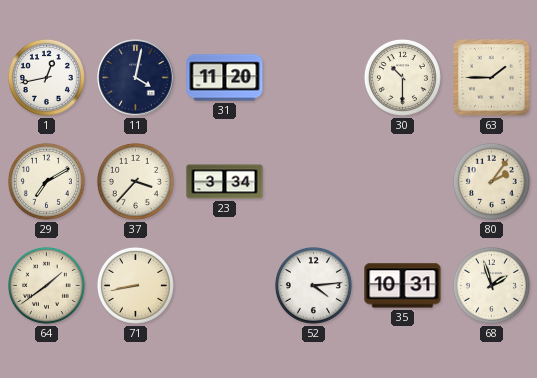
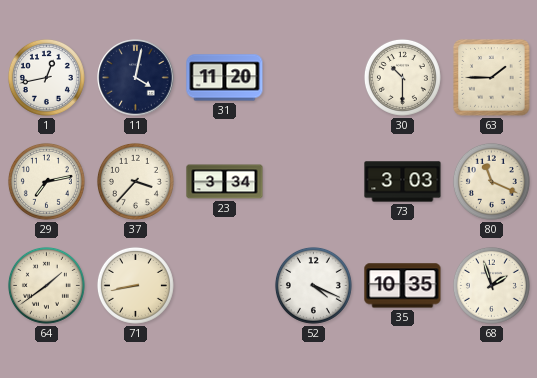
29: 7:10 -> 7:13 (46, 181)
73: none -> 3:03 (403, 182)
80: 2:06 -> 11:19 (491, 181)
52: 4:14 -> 4:19 (313, 285)
35: 10:31 -> 10:35 (403, 286)
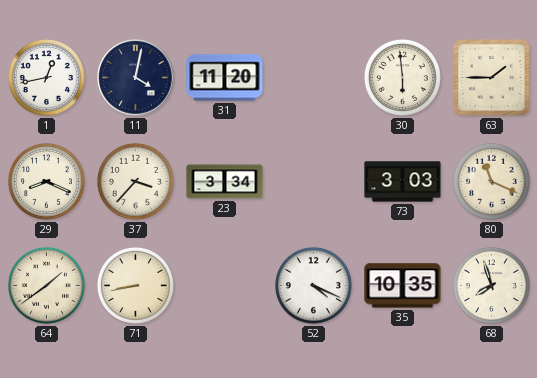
30: 10:30 -> 5:59 (402, 77)
29: 7:13 -> 8:19 (46, 181)
68: 1:57 -> 7:57 (491, 285)
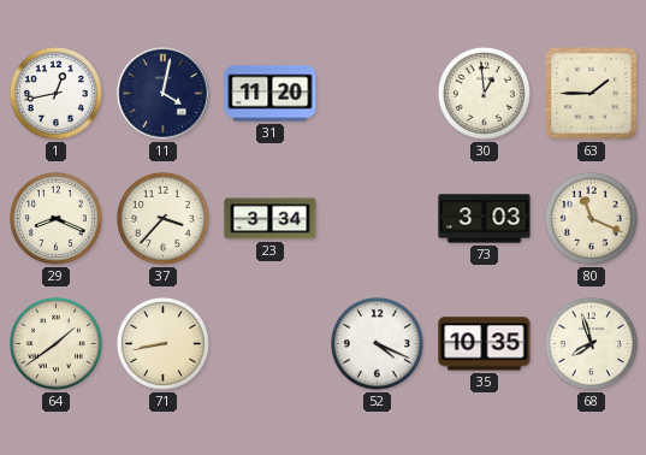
30: 5:59 -> 12:59 (484, 93)
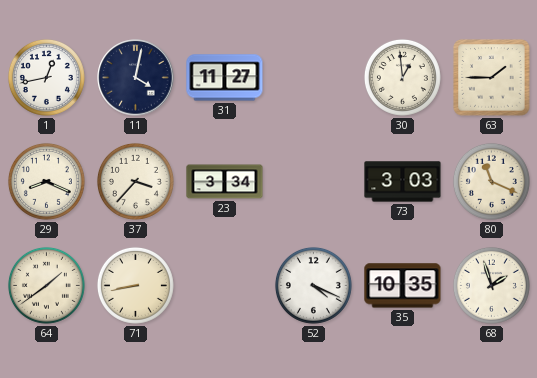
31: 11:20 -> 11:27 (225, 78)
68: 7:57 -> 1:57 (491, 285)
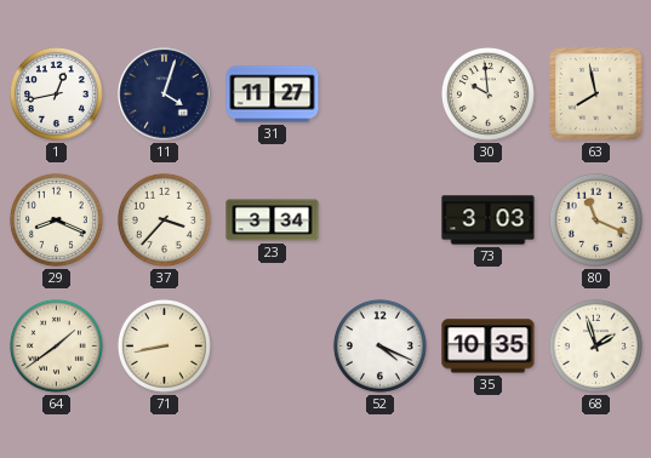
11: 4:02 -> 4:03 (165, 95)
30: 12:59 -> 9:59 (487, 93)
63: 1:45 -> 7:58 (596, 95)
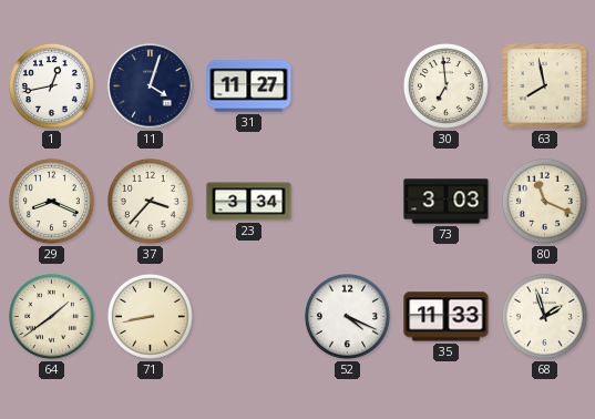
30: 9:59 -> 6:59 (445, 85)
35: 10:35 -> 11:33 (447, 317)
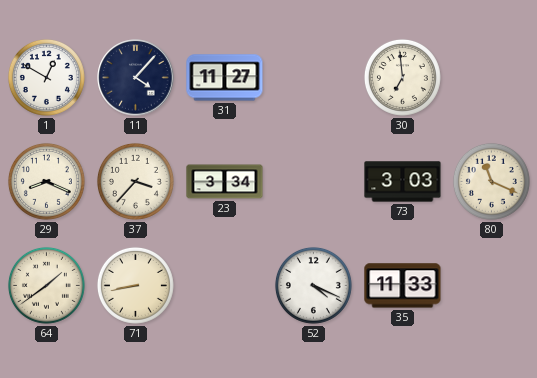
1: 12:43 -> 12:50 (46, 77)
11: 4:03 -> 4:07 (136, 78)
63: 7:58 -> none (545, 86)
68: 1:57 -> none (544, 316)
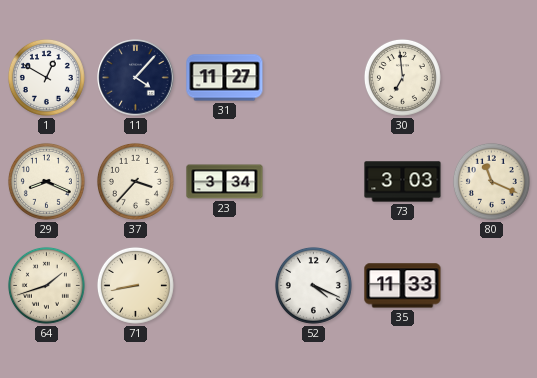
64: 1:39 -> 1:42 (46, 285)
